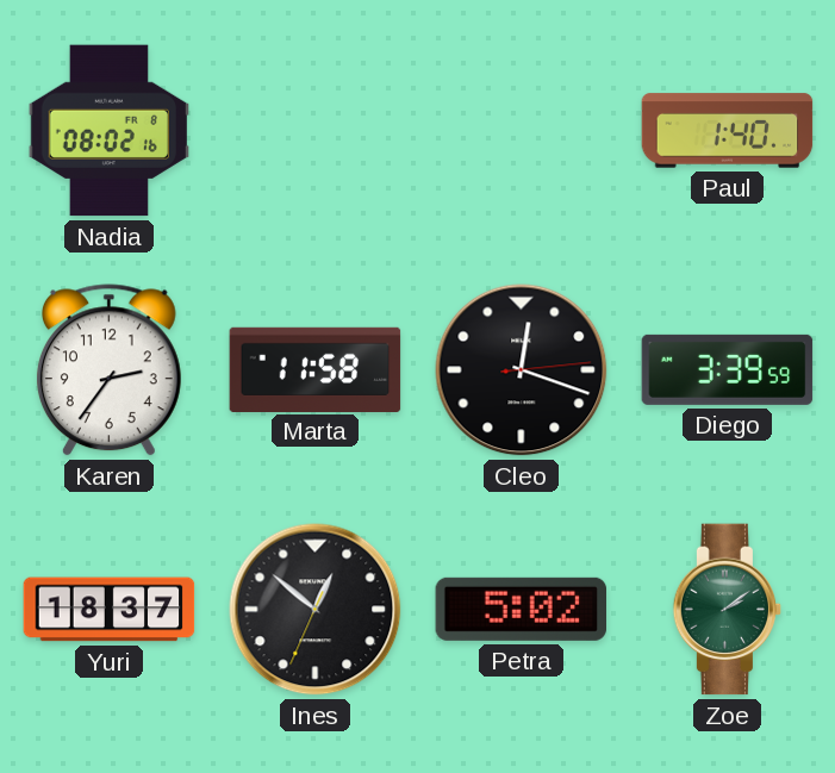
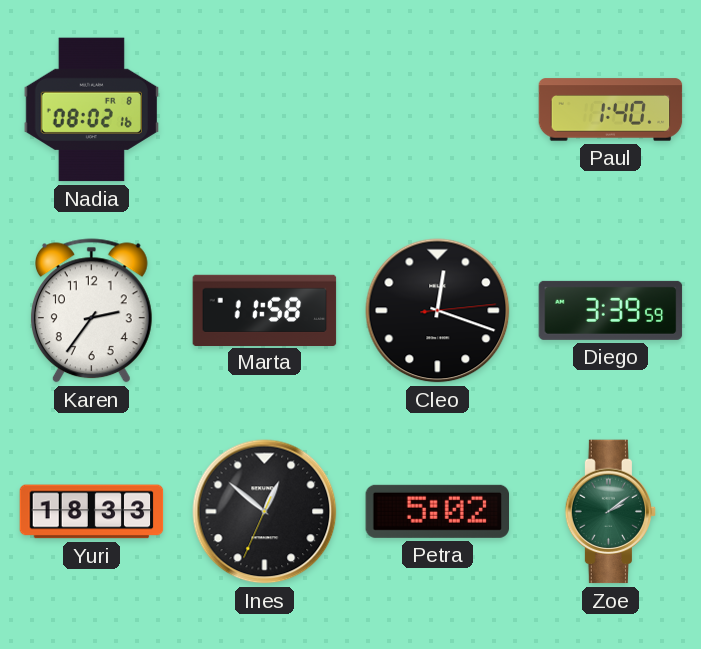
Yuri: 18:37 -> 18:33 (92, 512)
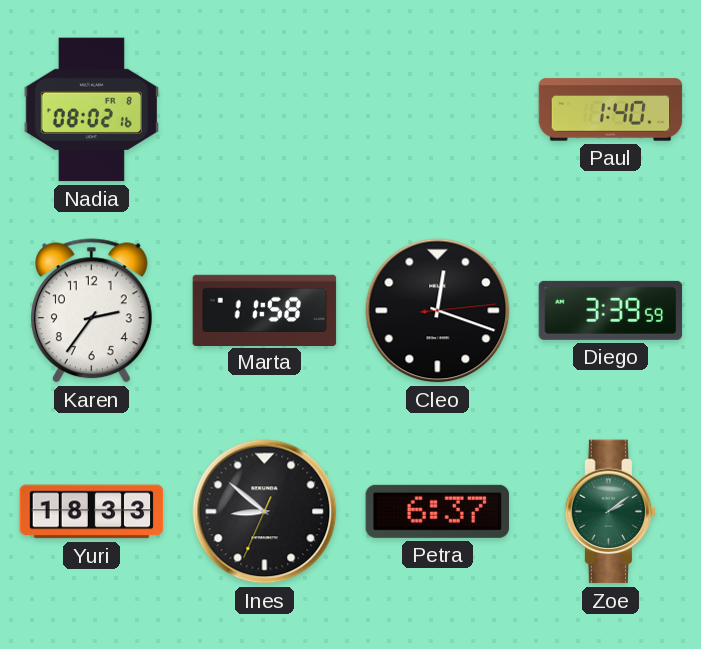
Ines: 12:51 -> 8:51 (265, 512)
Petra: 5:02 -> 6:37 (437, 511)
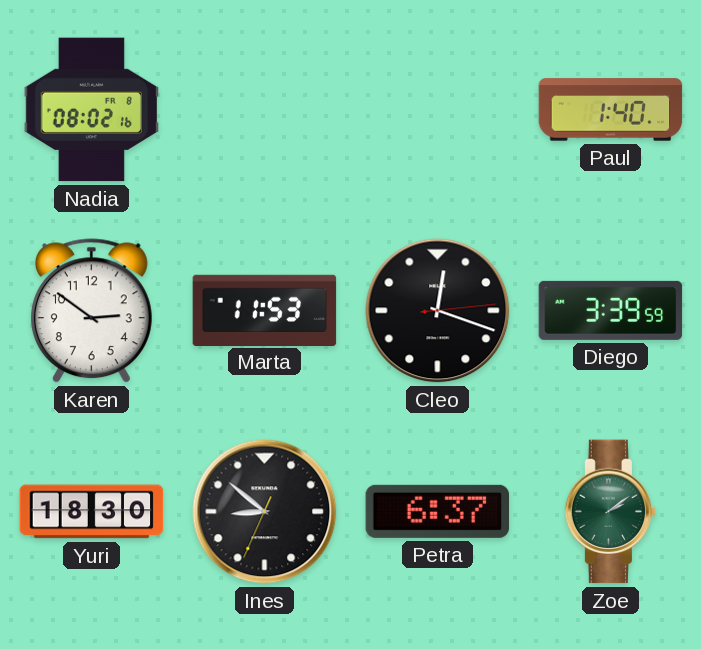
Karen: 2:36 -> 2:51 (91, 311)
Marta: 11:58 -> 11:53 (265, 310)
Yuri: 18:33 -> 18:30 (92, 512)
